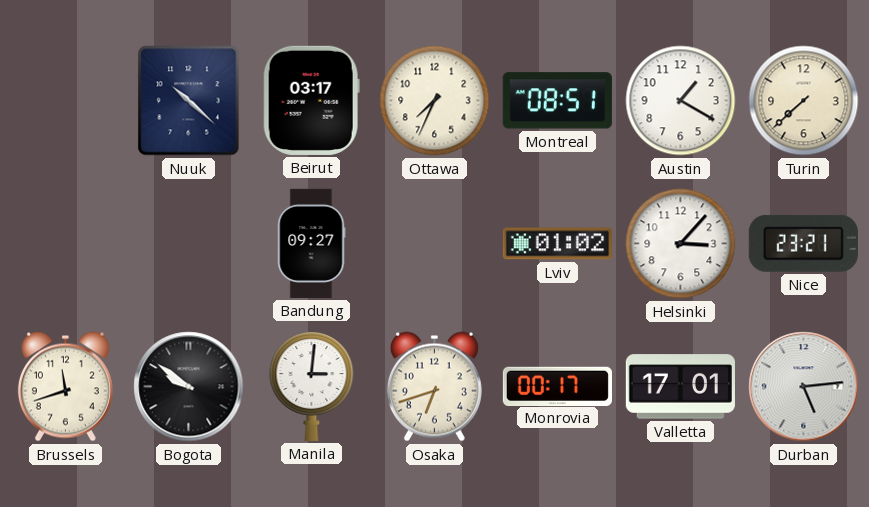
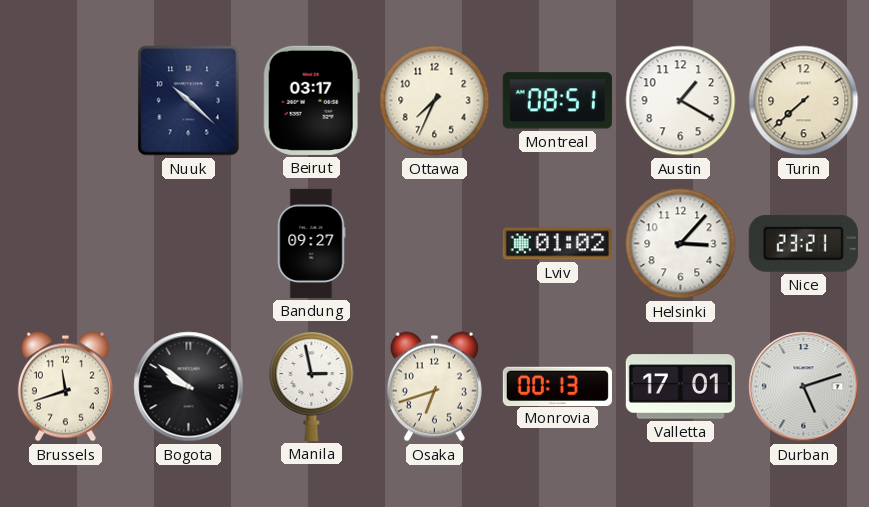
Manila: 3:01 -> 2:58 (312, 387)
Monrovia: 00:17 -> 00:13 (557, 386)
Durban: 5:14 -> 5:12 (804, 387)
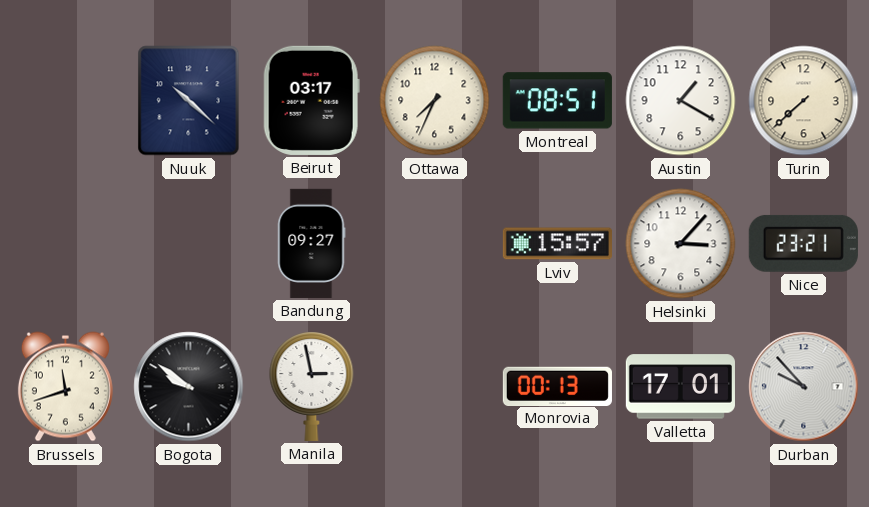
Lviv: 01:02 -> 15:57 (557, 244)
Osaka: 6:42 -> none (434, 387)
Durban: 5:12 -> 9:53 (804, 387)
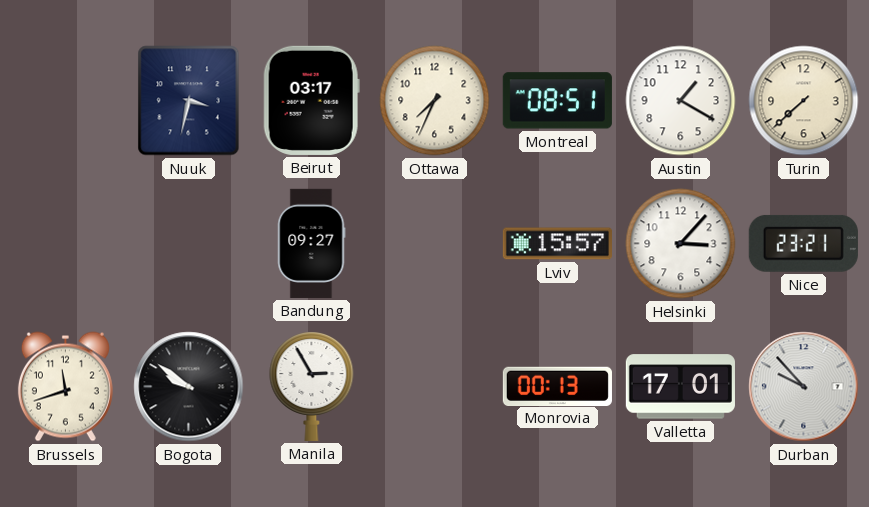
Nuuk: 10:22 -> 3:32 (189, 101)
Manila: 2:58 -> 2:55 (312, 387)
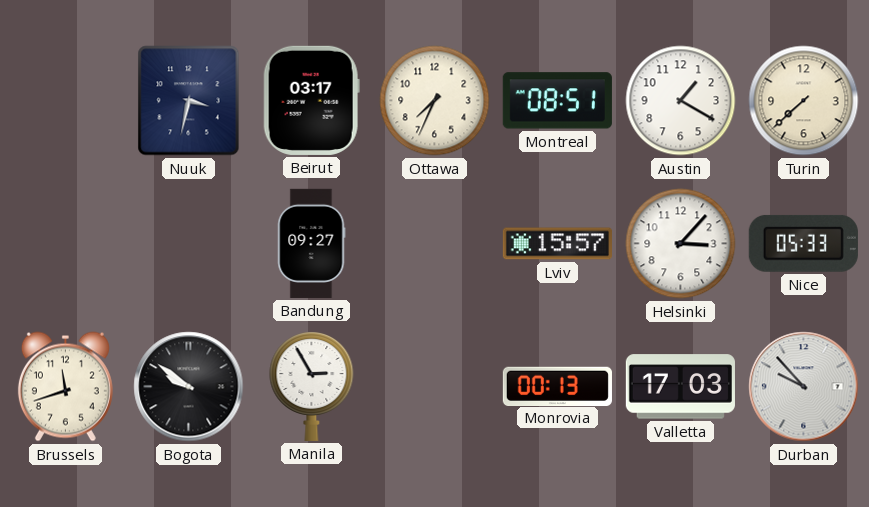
Nice: 23:21 -> 05:33 (803, 243)
Valletta: 17:01 -> 17:03 (680, 387)
